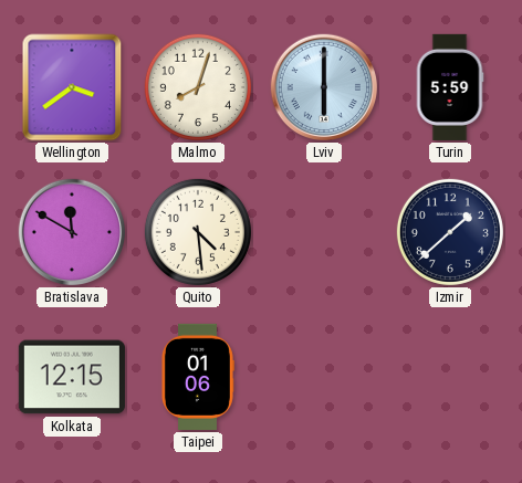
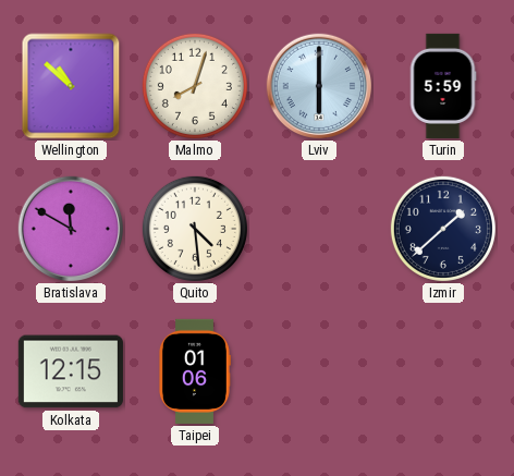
Wellington: 3:39 -> 10:52 (71, 86)
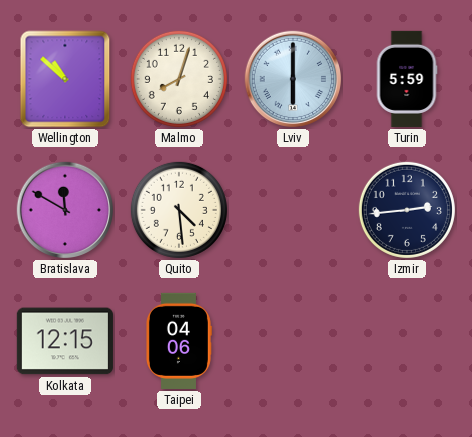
Izmir: 1:38 -> 2:44 (407, 210)
Taipei: 01:06 -> 04:06 (178, 341)
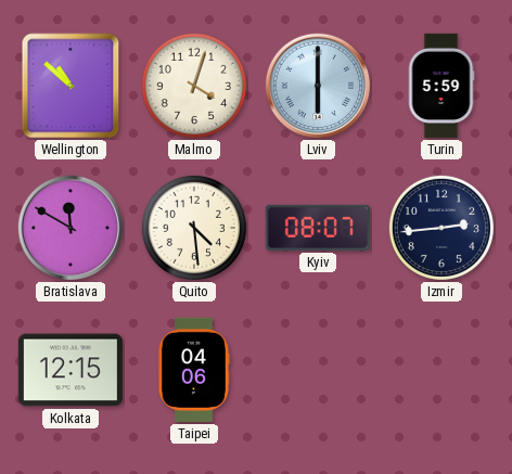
Malmo: 8:03 -> 4:03 (194, 86)
Kyiv: none -> 08:07 (318, 228)
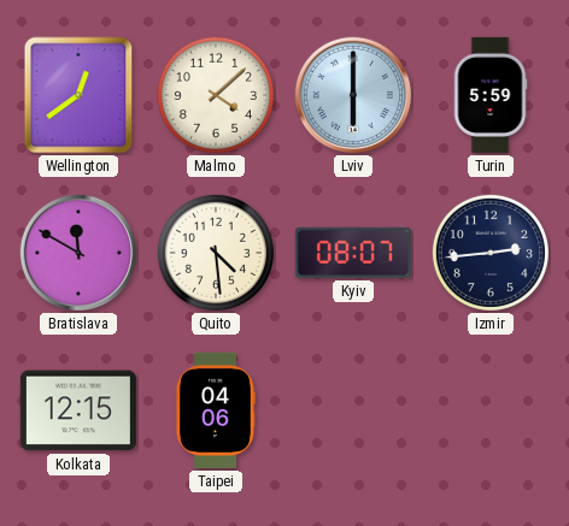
Wellington: 10:52 -> 12:39 (78, 95)
Malmo: 4:03 -> 4:08 (216, 95)
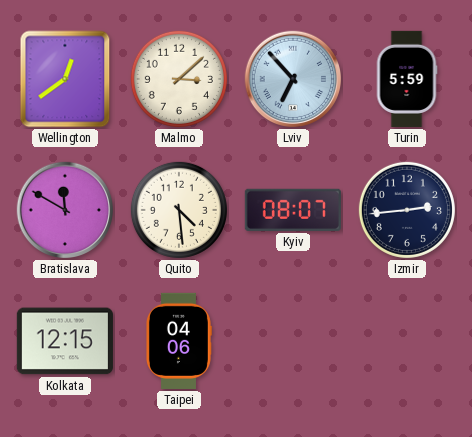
Malmo: 4:08 -> 3:08 (179, 79)
Lviv: 6:00 -> 6:53 (293, 79)
